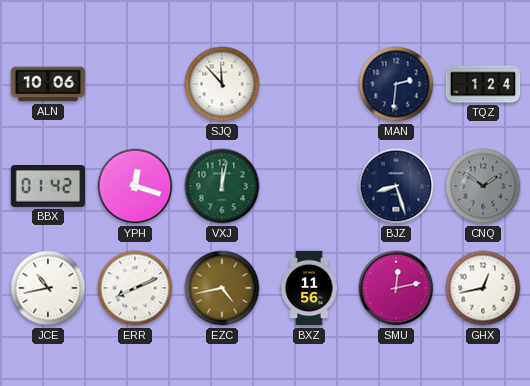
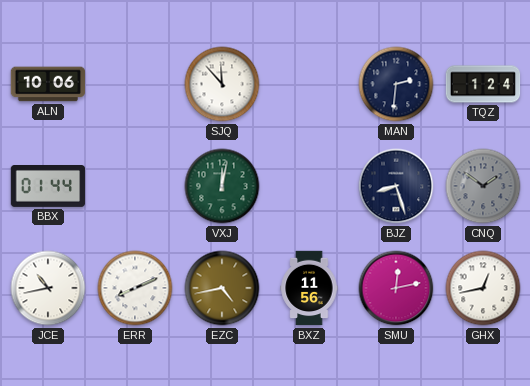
BBX: 01:42 -> 01:44 (48, 187)
YPH: 12:18 -> none (135, 186)
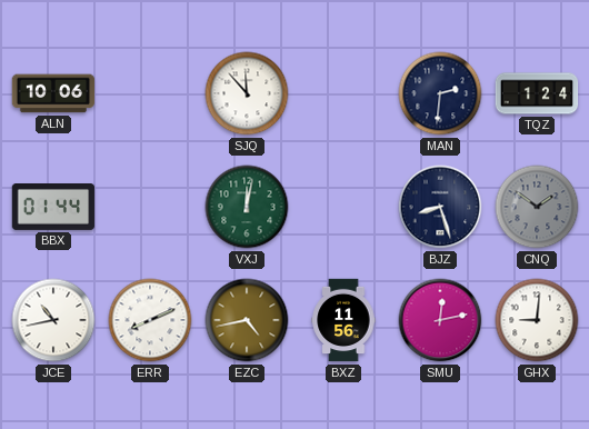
GHX: 12:43 -> 9:01 (537, 320)
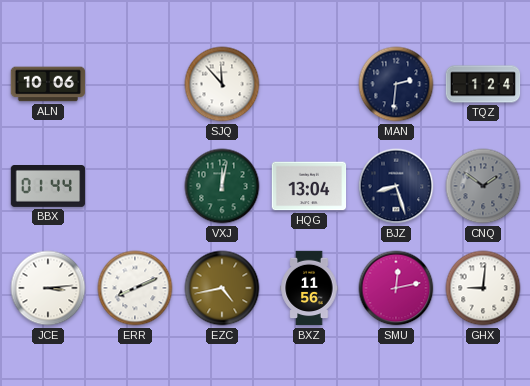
HQG: none -> 13:04 (309, 186)
JCE: 10:43 -> 3:14 (48, 288)
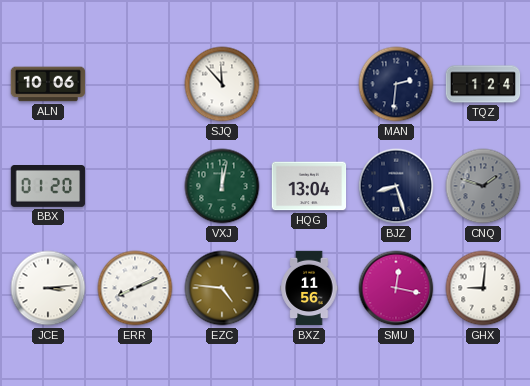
BBX: 01:44 -> 01:20 (48, 187)
CNQ: 1:51 -> 1:48 (483, 186)
EZC: 4:43 -> 4:46 (222, 288)
SMU: 12:13 -> 12:17 (396, 288)
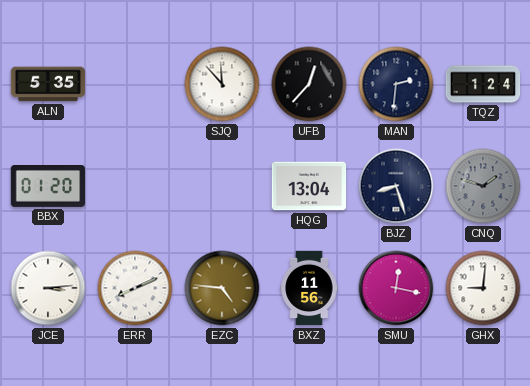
ALN: 10:06 -> 5:35 (48, 84)
UFB: none -> 12:37 (309, 84)
VXJ: 12:02 -> none (222, 186)
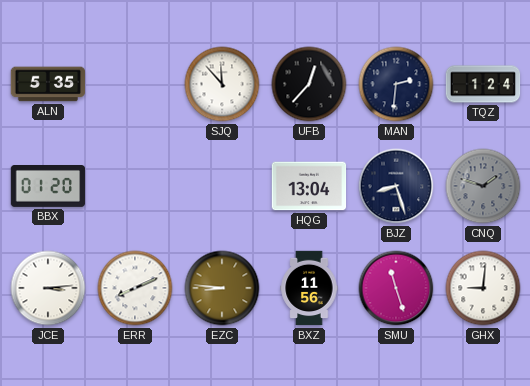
EZC: 4:46 -> 8:46 (222, 288)
SMU: 12:17 -> 11:27 (396, 288)
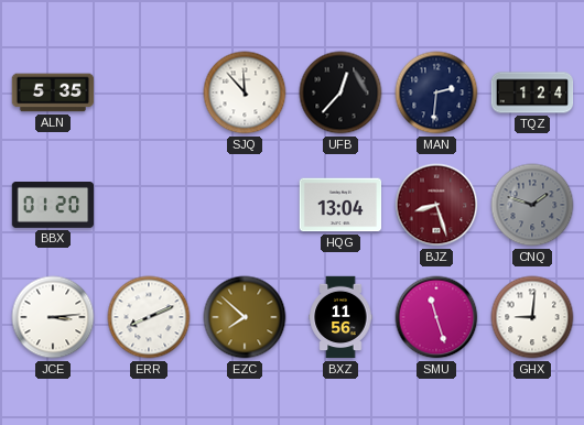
BJZ dial: navy -> burgundy (436, 205)
EZC: 8:46 -> 7:52 (245, 317)
